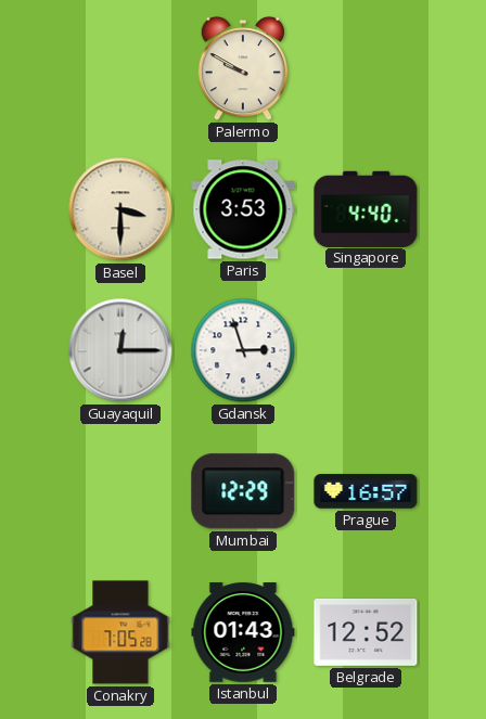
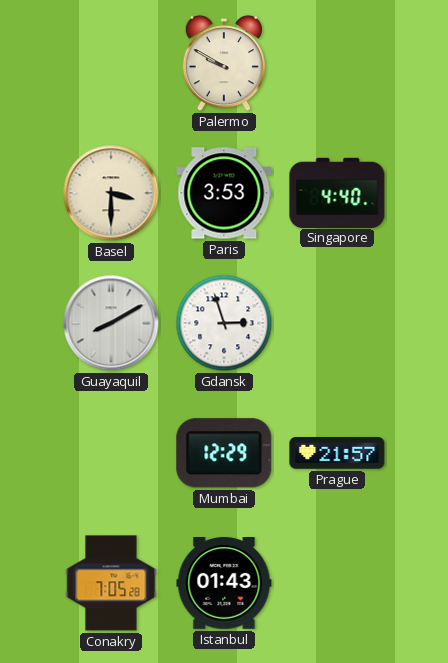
Guayaquil: 12:15 -> 8:10 (111, 323)
Prague: 16:57 -> 21:57 (337, 453)
Belgrade: 12:52 -> none (366, 633)
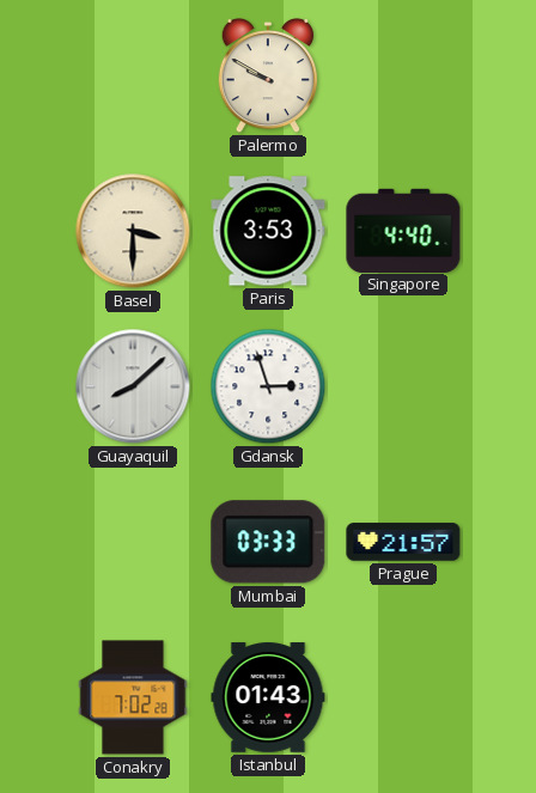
Guayaquil: 8:10 -> 8:08 (133, 386)
Mumbai: 12:29 -> 03:33 (268, 542)
Conakry: 7:05 -> 7:02 (133, 697)
